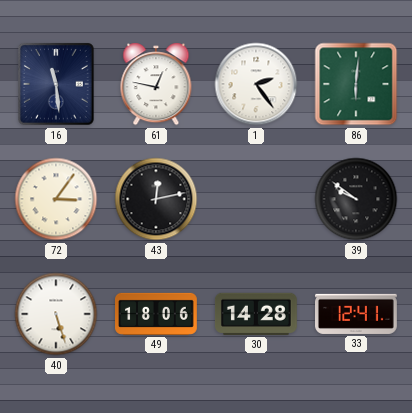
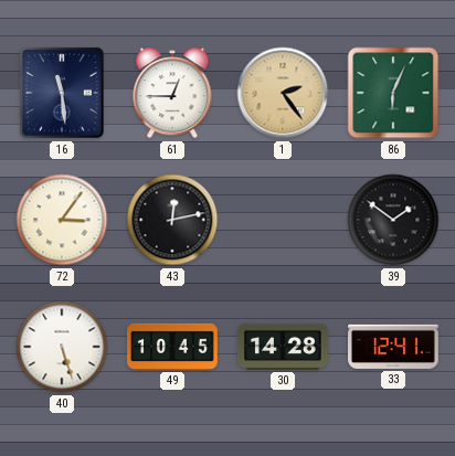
61: 12:47 -> 12:45 (172, 93)
1 dial: white -> champagne (283, 93)
86: 6:01 -> 6:04 (393, 93)
39: 9:51 -> 1:51 (393, 220)
49: 18:06 -> 10:45 (173, 347)
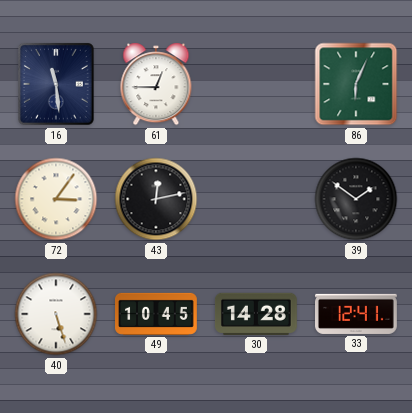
1: 2:24 -> none (283, 93)
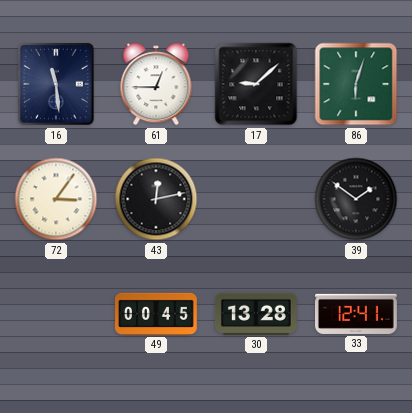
17: none -> 9:08 (256, 84)
86: 6:04 -> 6:03 (356, 84)
40: 5:27 -> none (56, 314)
49: 10:45 -> 00:45 (157, 314)
30: 14:28 -> 13:28 (256, 314)
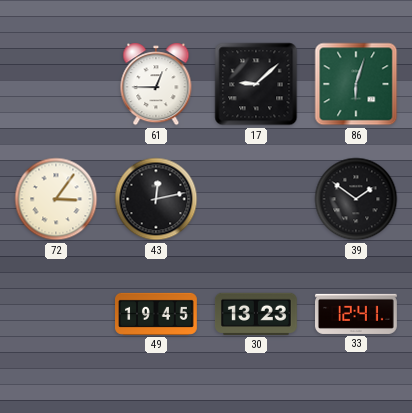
16: 11:29 -> none (57, 85)
49: 00:45 -> 19:45 (157, 314)
30: 13:28 -> 13:23 (256, 314)
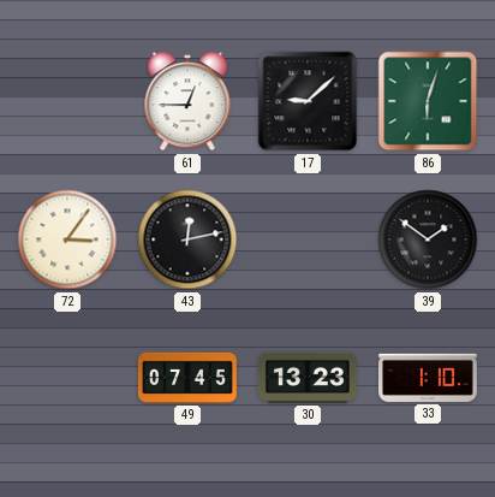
49: 19:45 -> 07:45 (189, 378)
33: 12:41 -> 1:10 (429, 378)
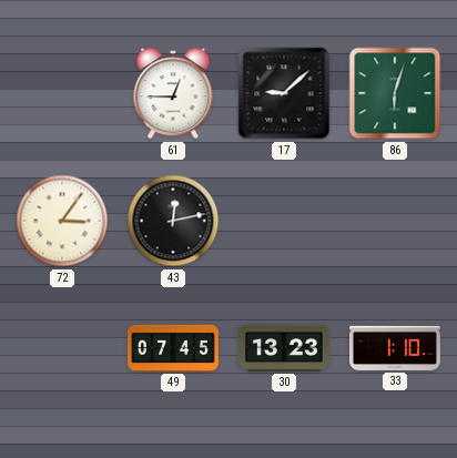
39: 1:51 -> none (428, 239)
